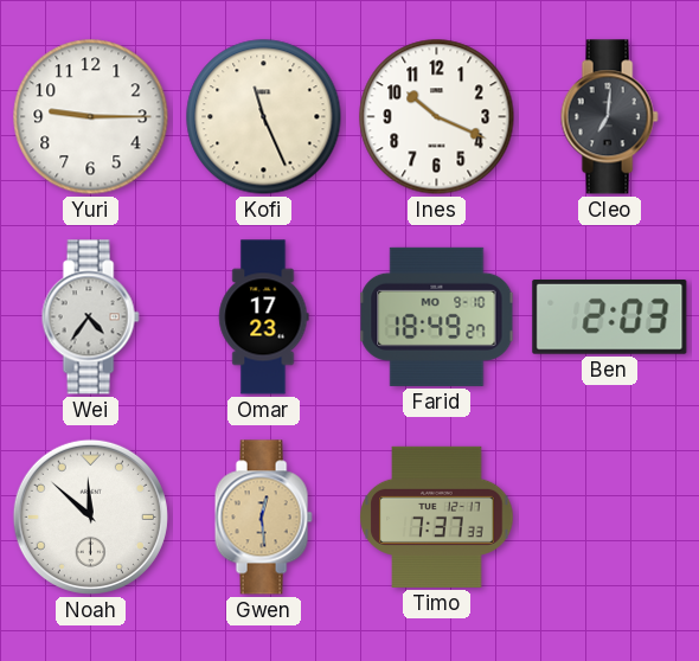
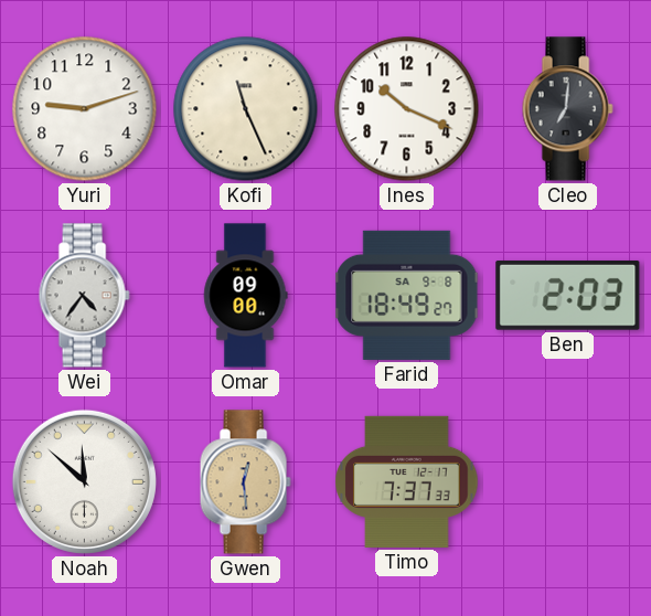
Yuri: 9:15 -> 9:12 (85, 109)
Omar: 17:23 -> 09:00 (246, 296)
Farid date: MO 9-10 -> SA 9-8 (407, 295)
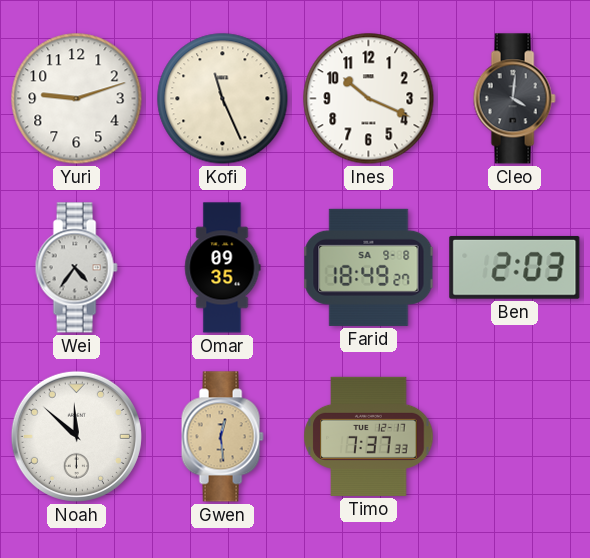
Cleo: 7:01 -> 4:01 (514, 99)
Omar: 09:00 -> 09:35 (223, 268)
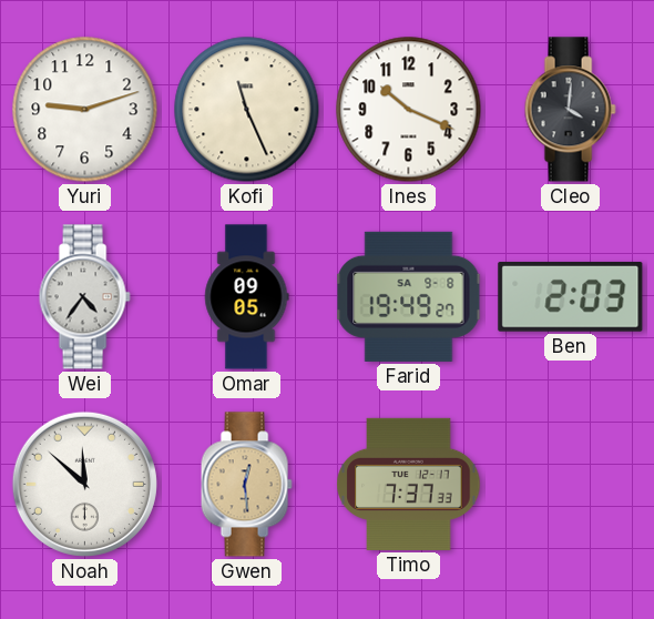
Omar: 09:35 -> 09:05 (247, 297)
Farid: 18:49 -> 19:49 (409, 296)
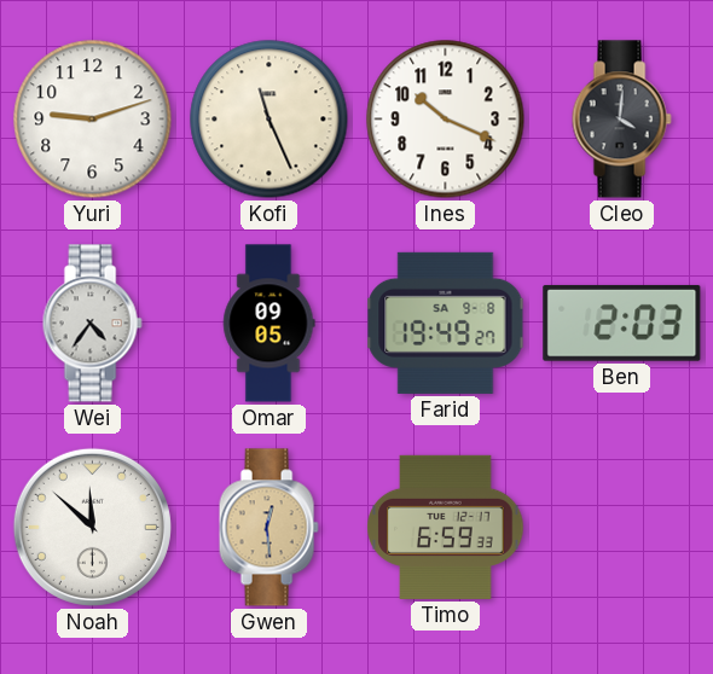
Timo: 7:37 -> 6:59 (446, 527)
